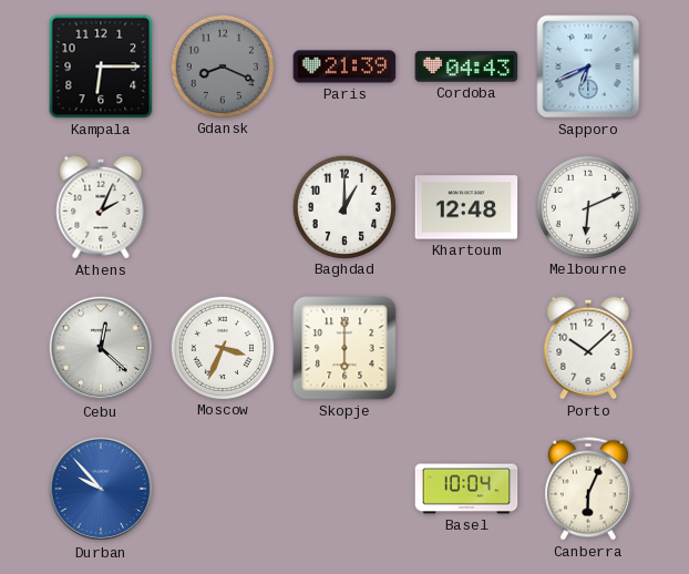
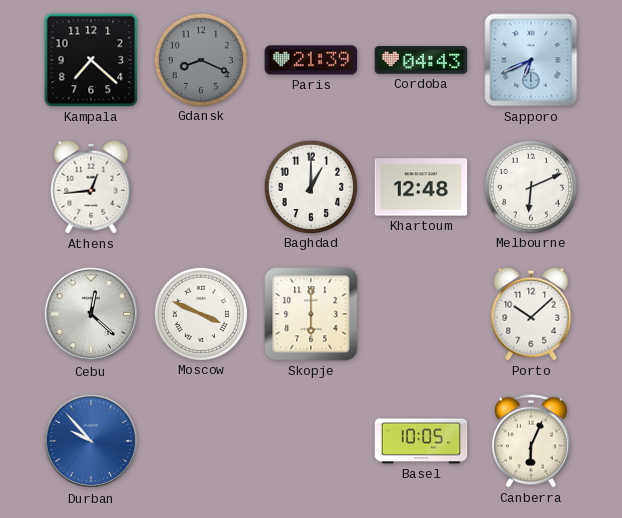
Kampala: 6:15 -> 7:22 (91, 60)
Athens: 2:04 -> 12:44 (91, 187)
Moscow: 3:34 -> 3:49 (200, 313)
Basel: 10:04 -> 10:05 (421, 441)
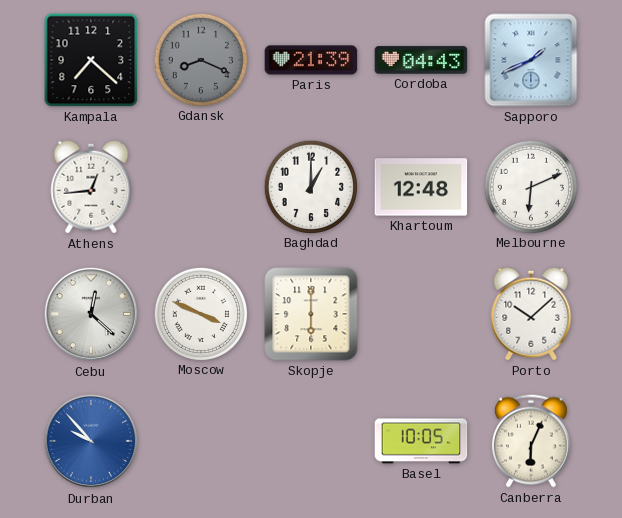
Sapporo: 6:41 -> 1:41 (531, 60)
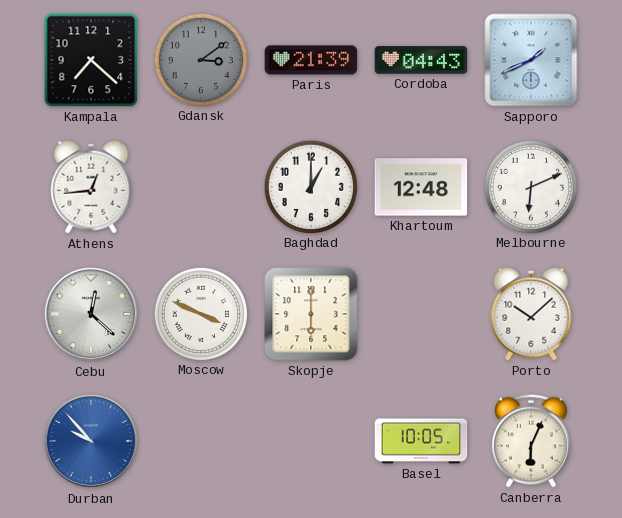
Gdansk: 8:19 -> 3:09 (200, 59)
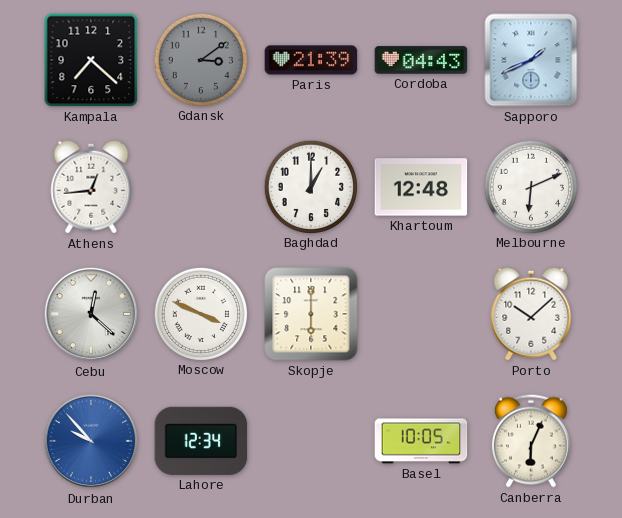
Lahore: none -> 12:34 (201, 441)
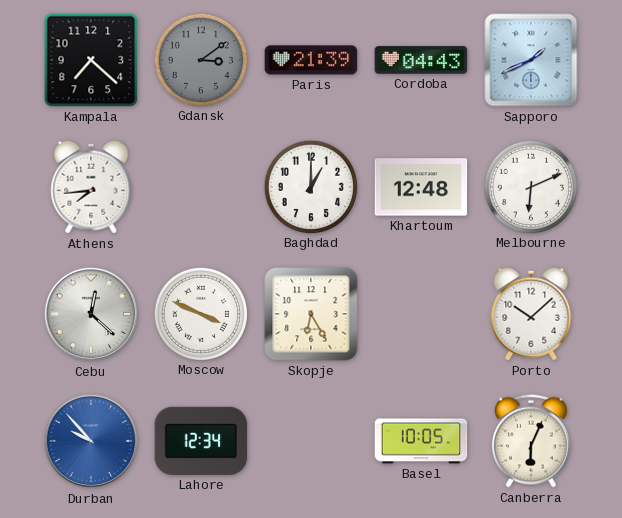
Athens: 12:44 -> 7:44 (91, 187)
Skopje: 6:00 -> 6:25 (311, 314)
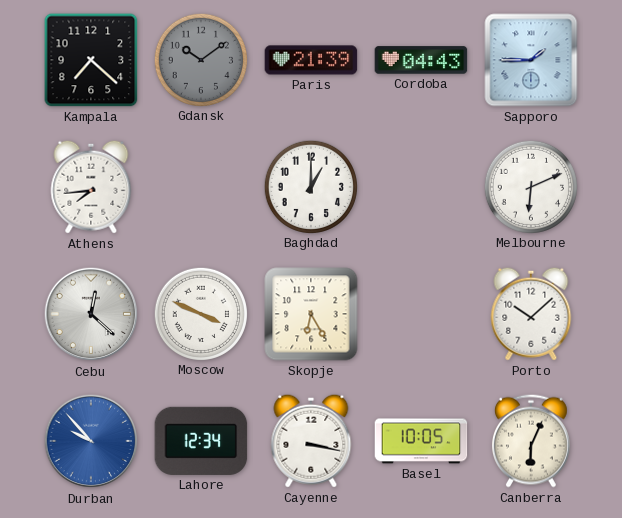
Gdansk: 3:09 -> 10:09 (200, 59)
Sapporo: 1:41 -> 1:45 (531, 60)
Khartoum: 12:48 -> none (421, 187)
Cayenne: none -> 3:17 (311, 441)
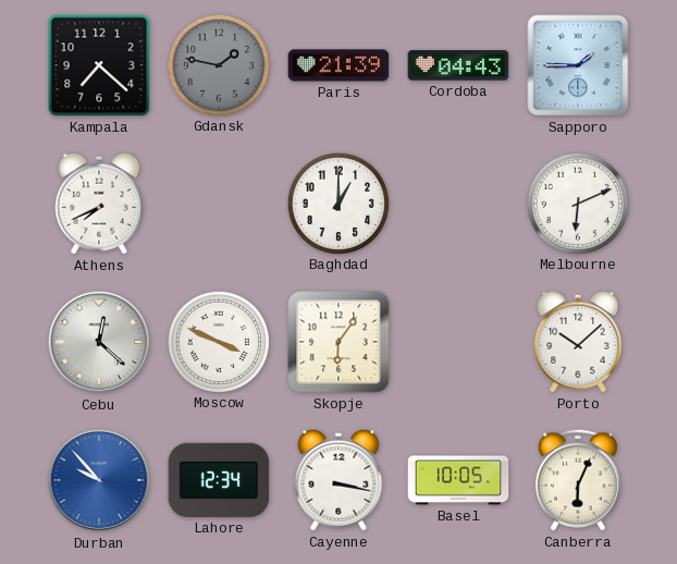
Gdansk: 10:09 -> 1:47 (218, 64)
Athens: 7:44 -> 7:41 (99, 204)
Skopje: 6:25 -> 6:06 (338, 342)
